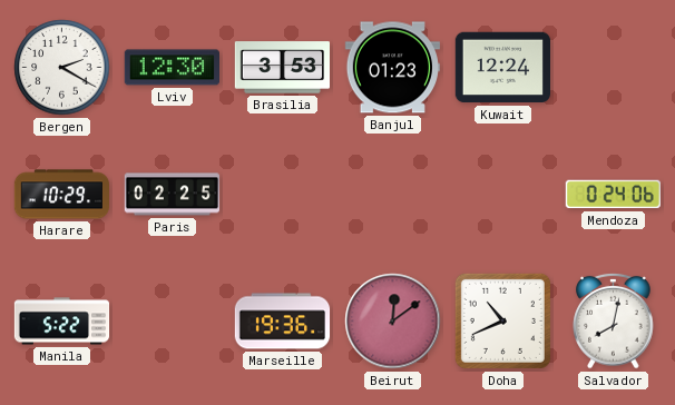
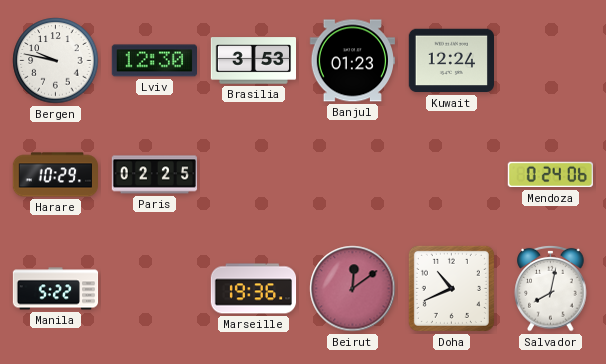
Bergen: 2:20 -> 9:47 (56, 61)
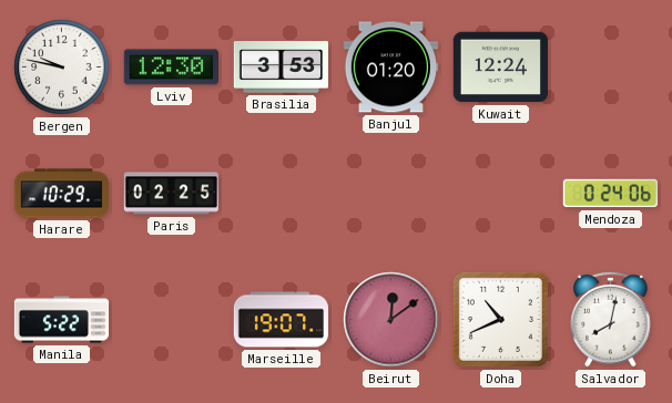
Banjul: 01:23 -> 01:20 (390, 68)
Marseille: 19:36 -> 19:07 (282, 320)
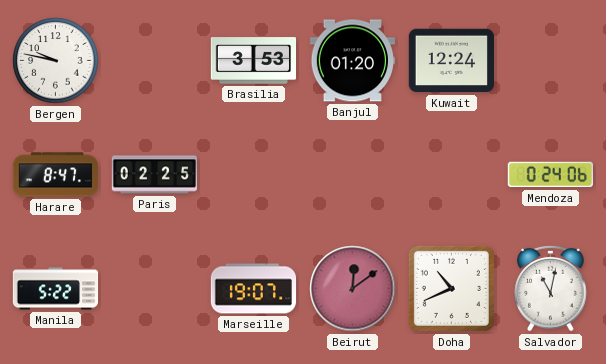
Lviv: 12:30 -> none (171, 68)
Harare: 10:29 -> 8:47 (56, 175)
Salvador: 8:02 -> 11:02 (551, 288)
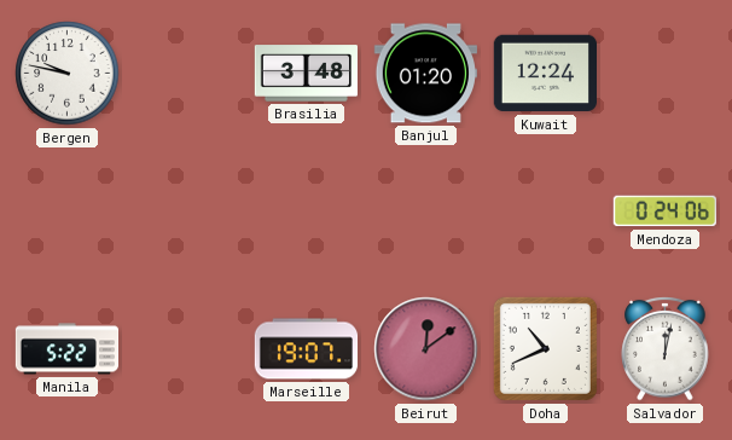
Brasilia: 3:53 -> 3:48 (306, 74)
Harare: 8:47 -> none (56, 175)
Paris: 02:25 -> none (155, 175)
Salvador: 11:02 -> 12:02 (666, 348)
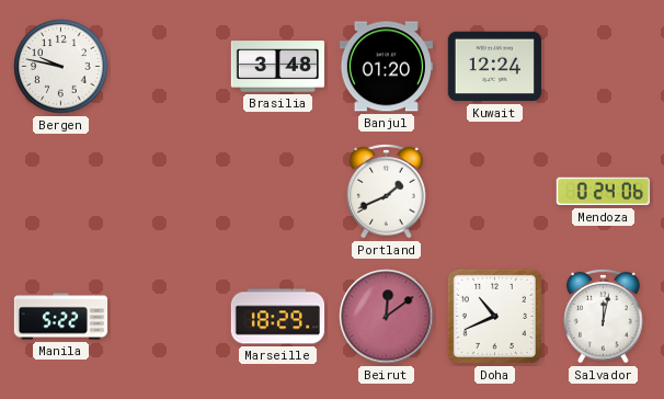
Portland: none -> 1:41 (387, 191)
Marseille: 19:07 -> 18:29 (278, 317)
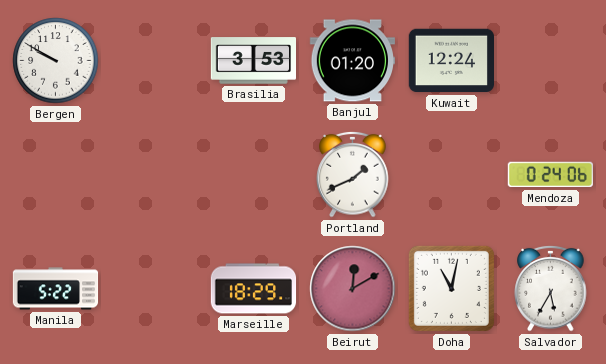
Bergen: 9:47 -> 9:50 (56, 61)
Brasilia: 3:48 -> 3:53 (253, 61)
Beirut: 12:09 -> 12:10 (353, 289)
Doha: 10:41 -> 11:02 (451, 288)
Salvador: 12:02 -> 5:35 (551, 288)
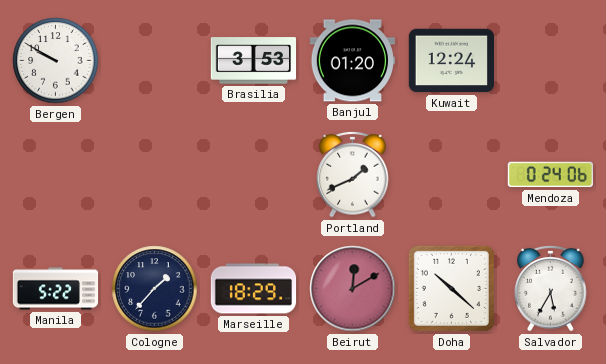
Cologne: none -> 1:37 (155, 289)
Doha: 11:02 -> 10:22 (451, 288)
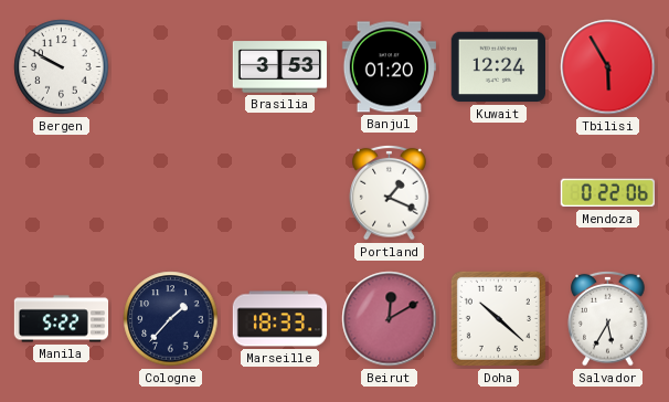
Tbilisi: none -> 5:55 (608, 67)
Portland: 1:41 -> 1:19 (390, 192)
Mendoza: 0:24 -> 0:22 (607, 193)
Marseille: 18:29 -> 18:33 (280, 319)
